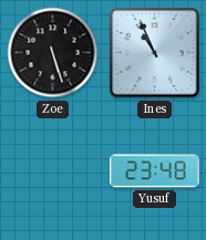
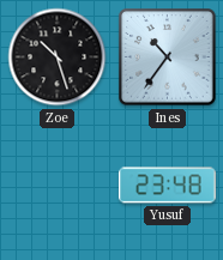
Zoe: 5:27 -> 10:27 (58, 58)
Ines: 10:56 -> 10:36 (168, 58)
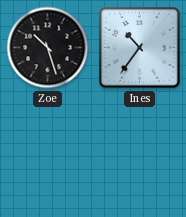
Yusuf: 23:48 -> none (168, 186)
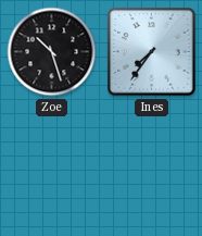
Ines: 10:36 -> 7:36 (152, 52)
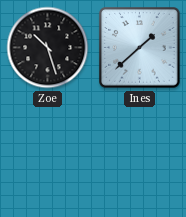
Ines: 7:36 -> 1:38 (140, 48)
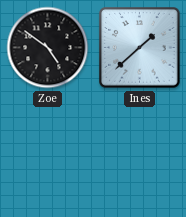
Zoe: 10:27 -> 4:51 (48, 48)
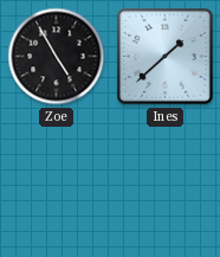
Zoe: 4:51 -> 4:55 (57, 57)
